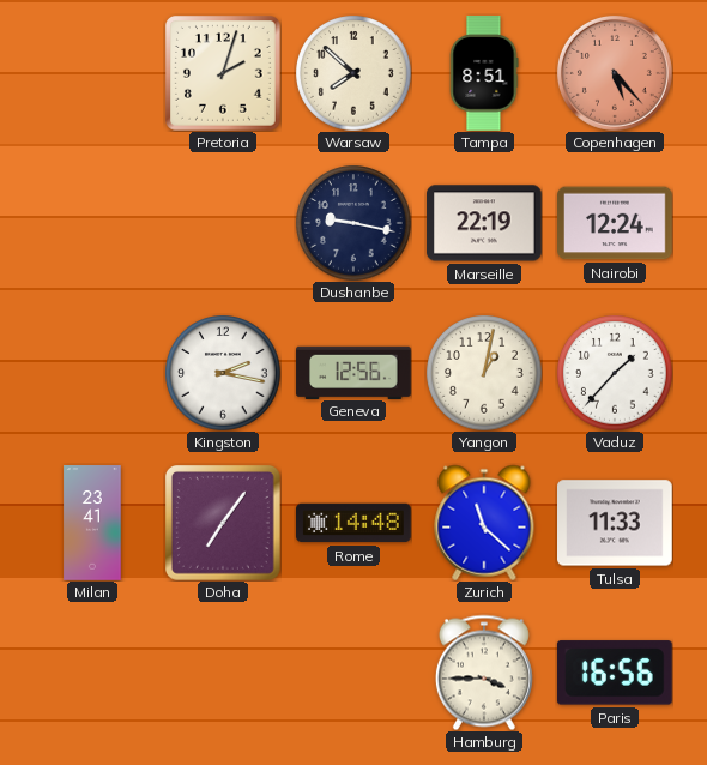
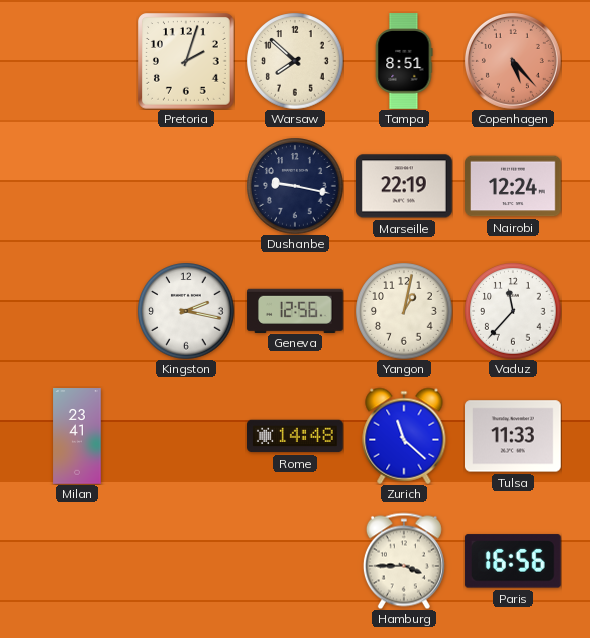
Vaduz: 1:37 -> 11:37 (513, 311)
Doha: 7:06 -> none (224, 524)
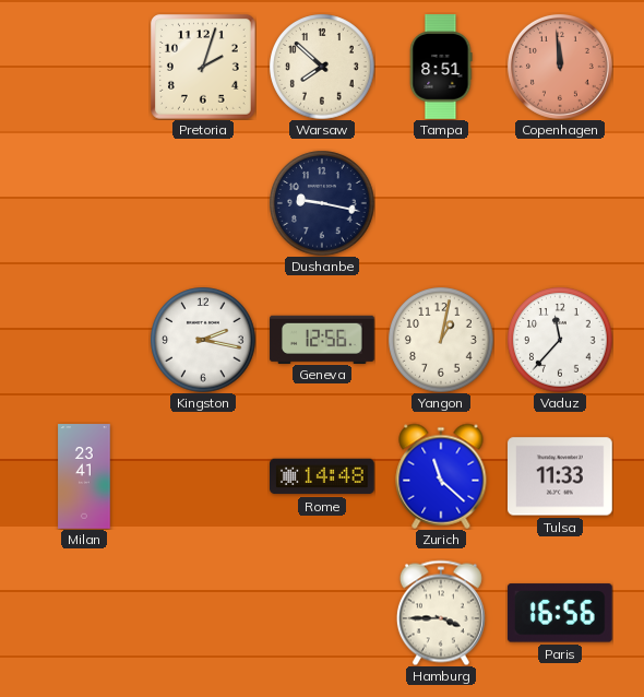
Copenhagen: 5:23 -> 11:59 (560, 67)
Marseille: 22:19 -> none (405, 186)
Nairobi: 12:24 -> none (513, 186)
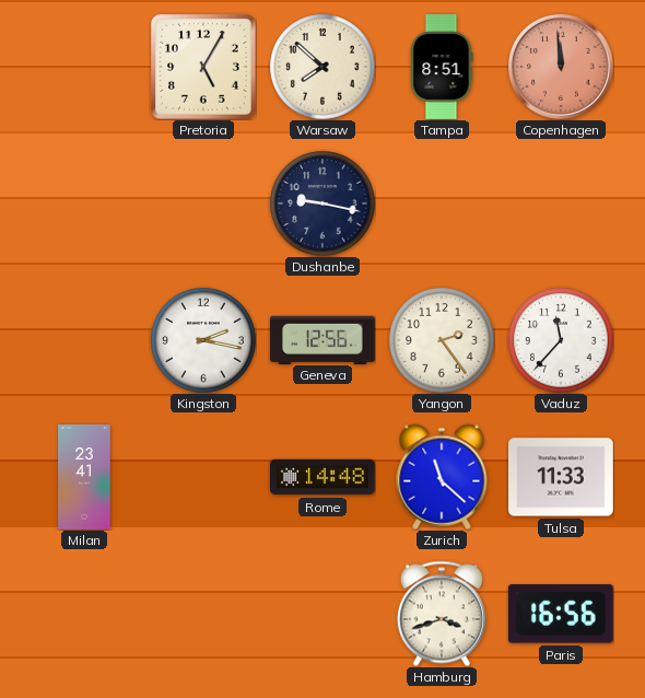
Pretoria: 2:03 -> 5:05 (204, 68)
Yangon: 1:02 -> 2:24 (442, 340)
Hamburg: 3:45 -> 3:42 (442, 614)
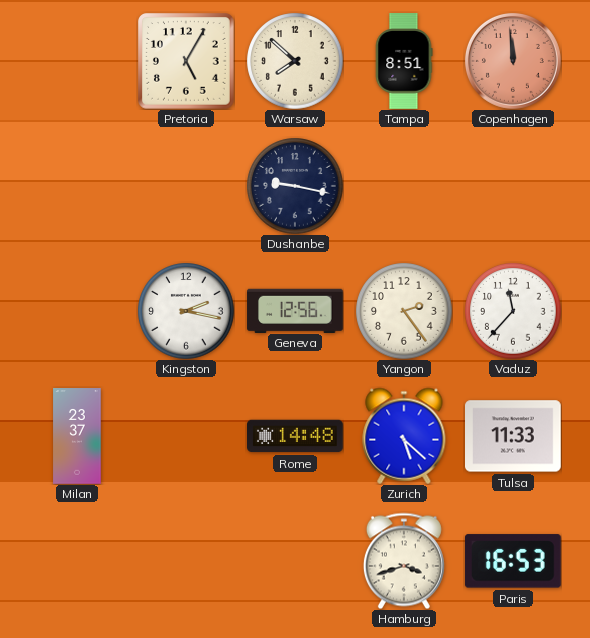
Milan: 23:41 -> 23:37 (77, 436)
Zurich: 11:22 -> 5:22 (404, 436)
Paris: 16:56 -> 16:53 (513, 561)
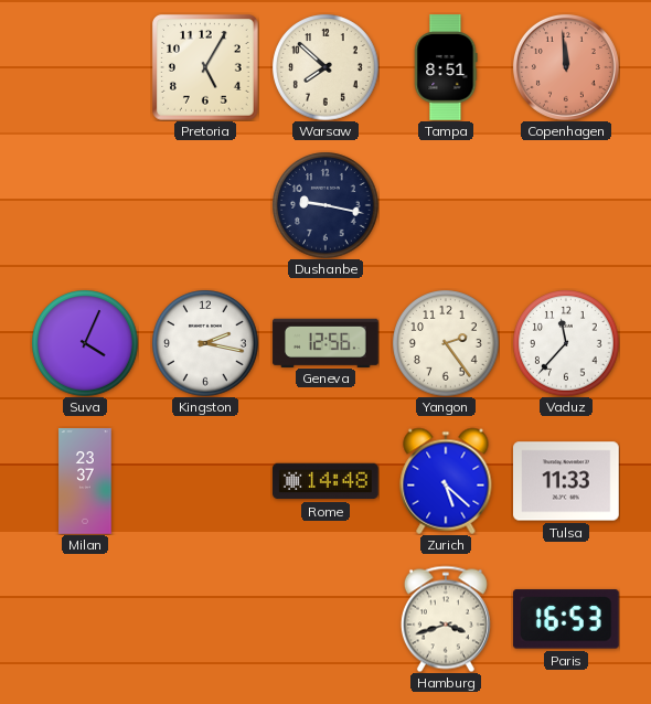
Suva: none -> 4:04 (85, 343)
